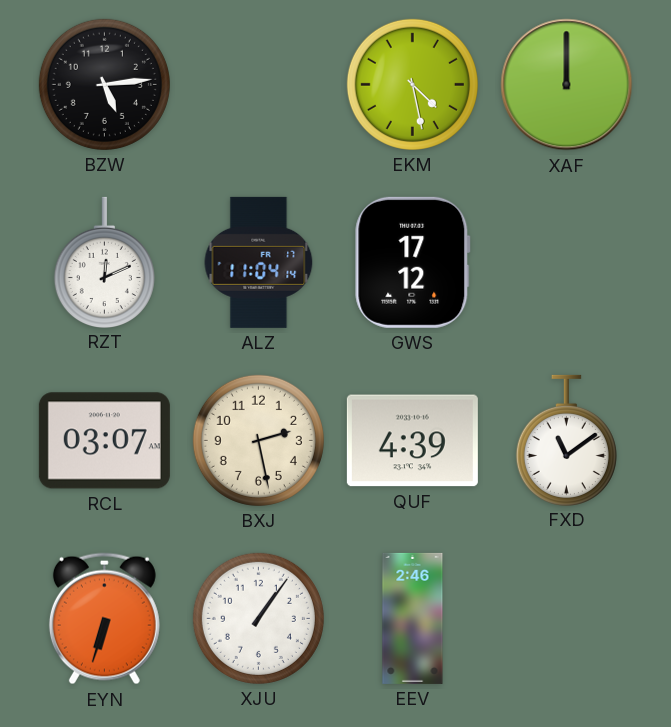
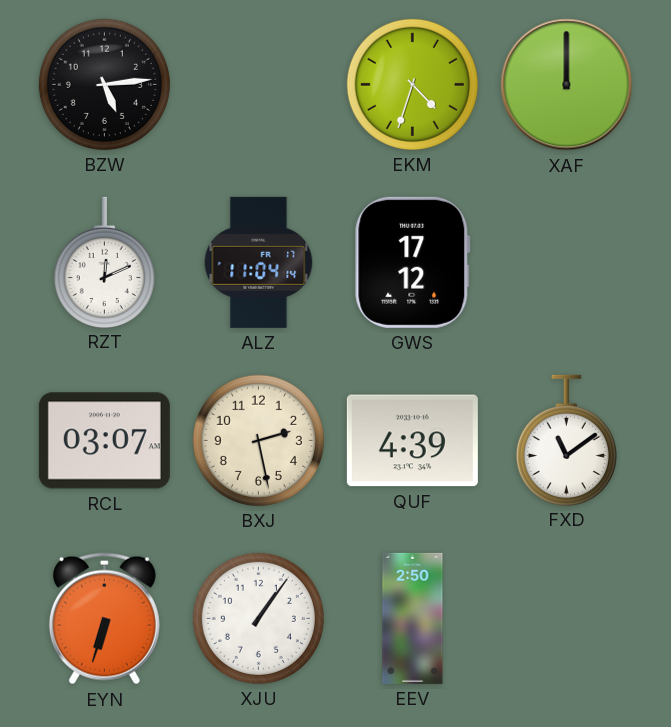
EKM: 4:28 -> 4:33 (412, 84)
EEV: 2:46 -> 2:50 (413, 618)
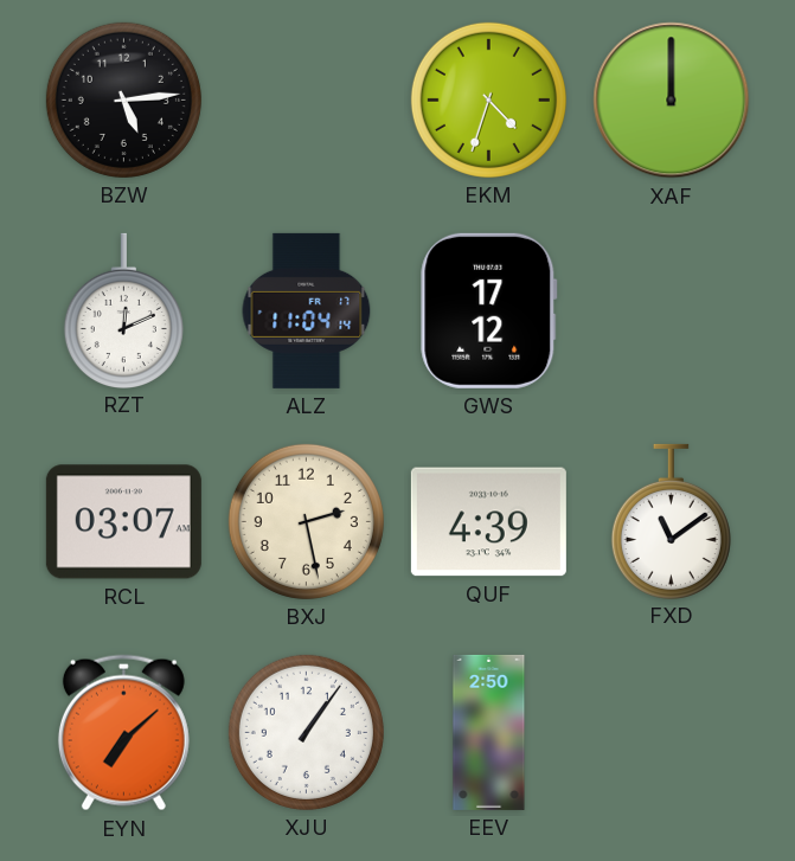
EYN: 6:33 -> 7:08 (123, 733)
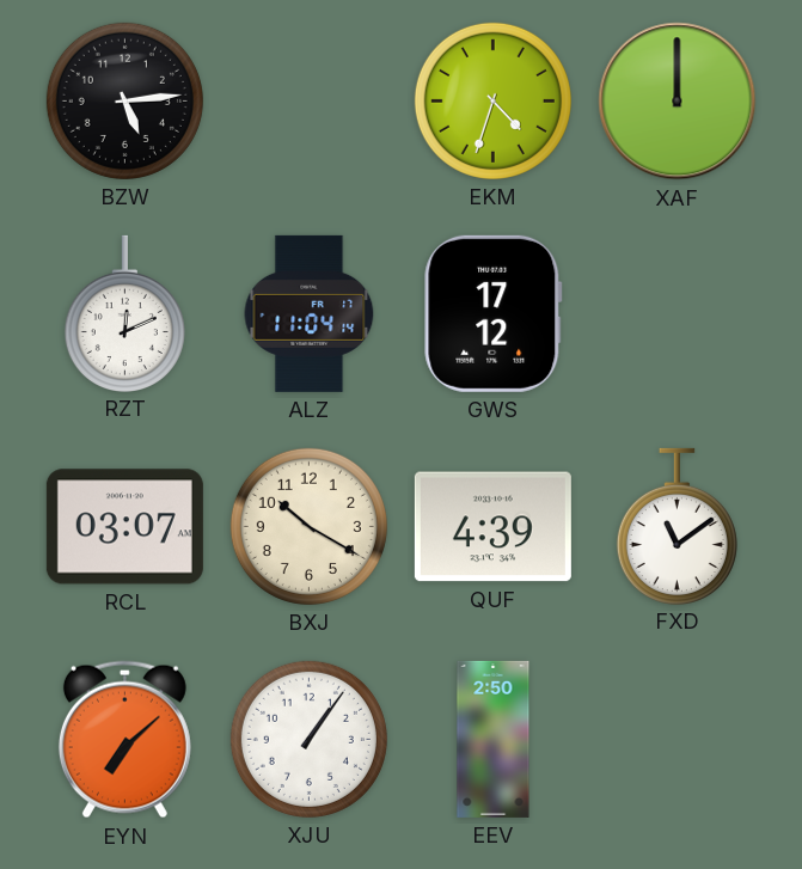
BXJ: 2:28 -> 10:20 (308, 526)
